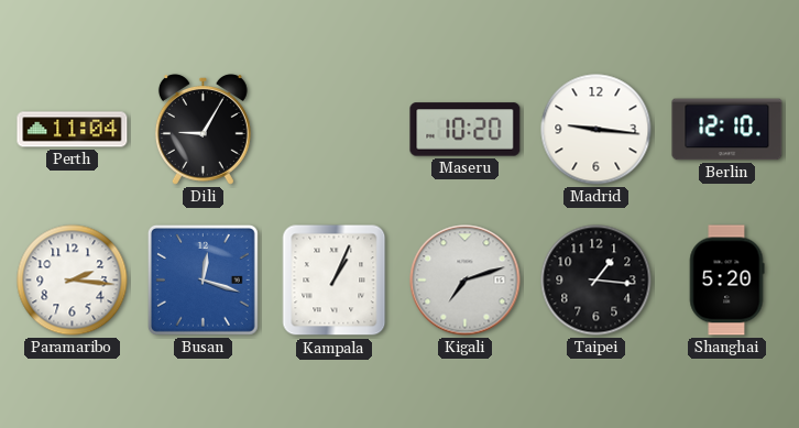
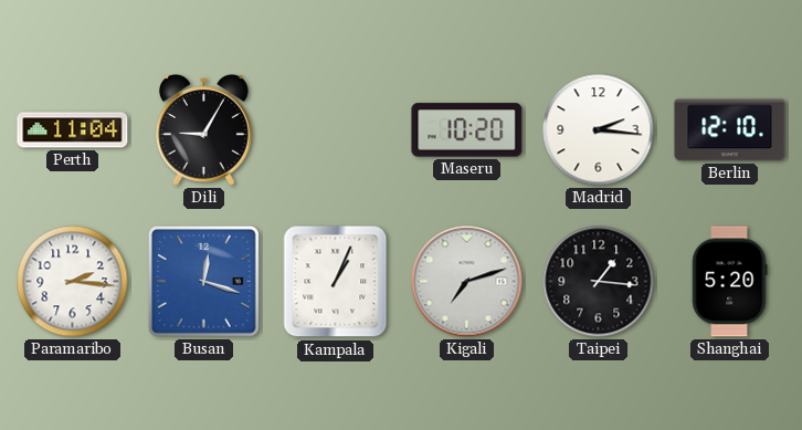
Madrid: 9:16 -> 2:16 (599, 130)
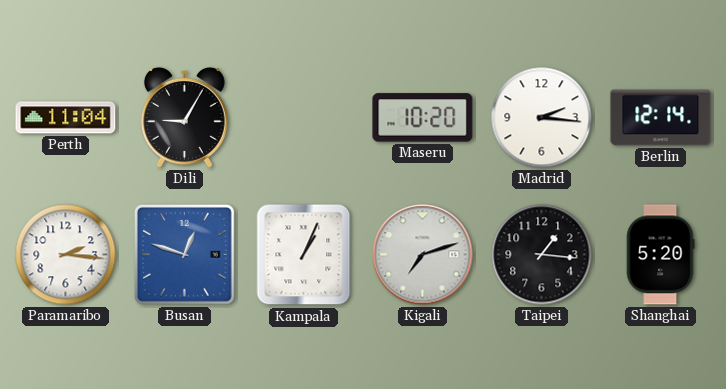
Berlin: 12:10 -> 12:14 (661, 118)
Busan: 12:18 -> 12:48 (184, 254)
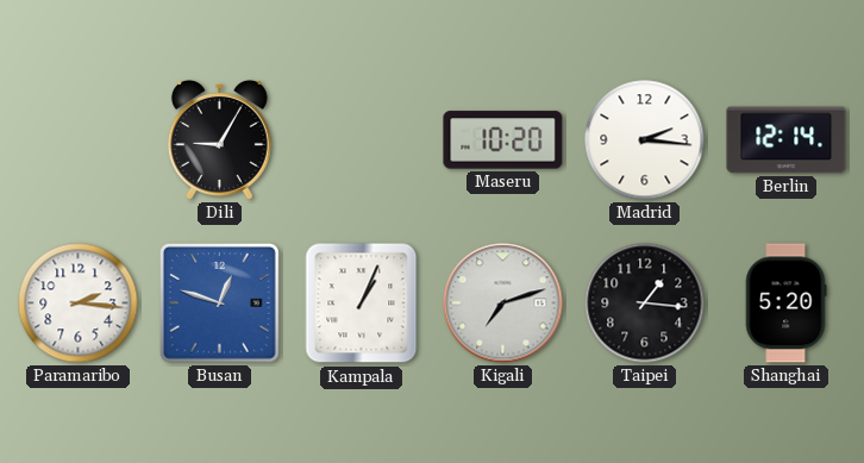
Perth: 11:04 -> none (66, 118)
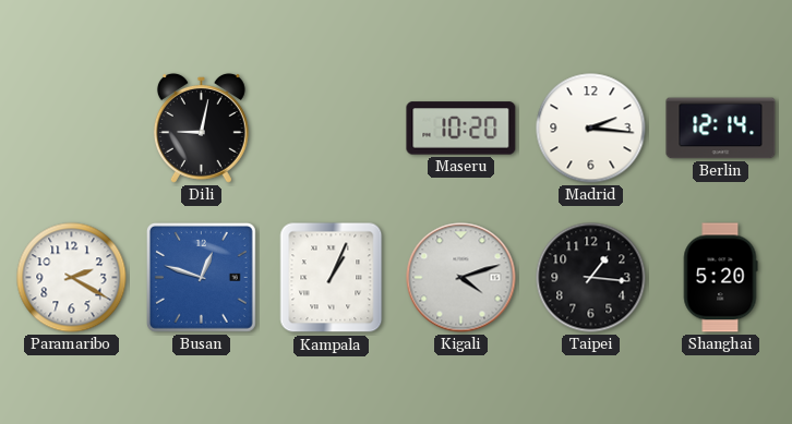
Dili: 9:05 -> 9:02 (201, 129)
Paramaribo: 2:16 -> 2:20 (72, 278)
Kigali: 7:12 -> 4:12 (461, 278)
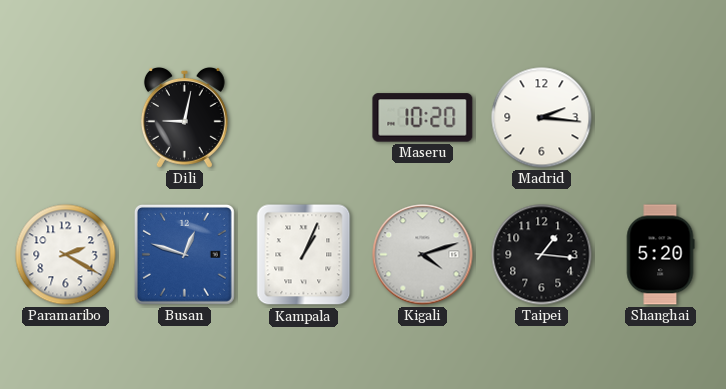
Berlin: 12:14 -> none (721, 129)
